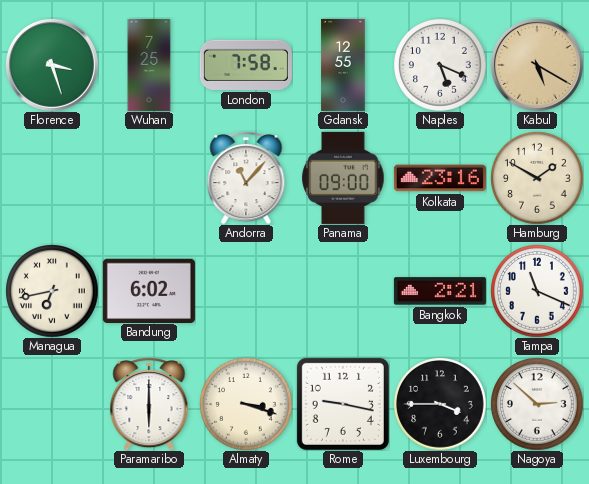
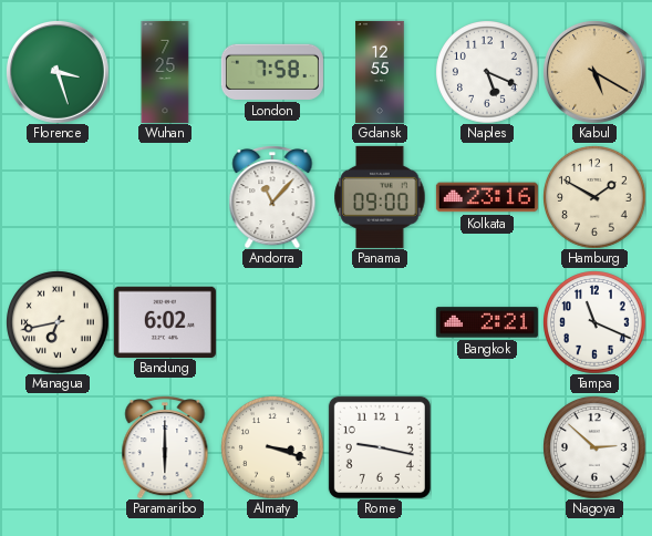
Luxembourg: 3:45 -> none (440, 404)
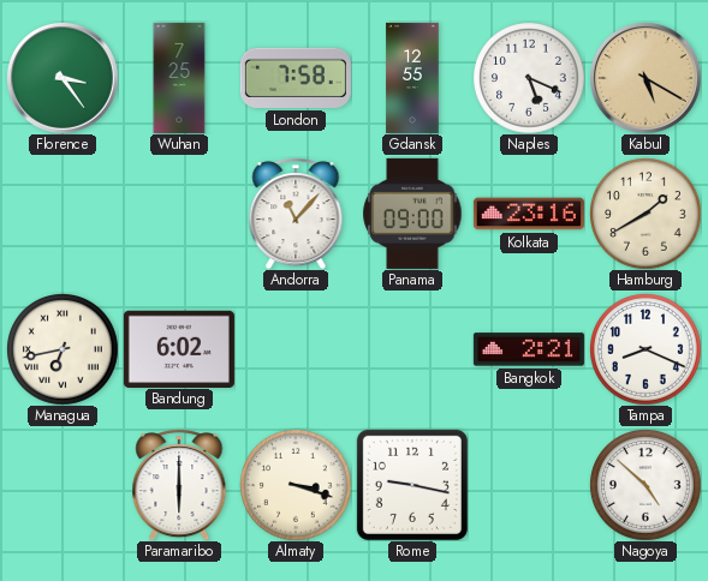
Florence: 3:27 -> 3:24 (63, 78)
Hamburg: 1:50 -> 1:40 (645, 214)
Tampa: 11:19 -> 8:19 (645, 349)
Nagoya: 2:52 -> 4:52 (645, 485)
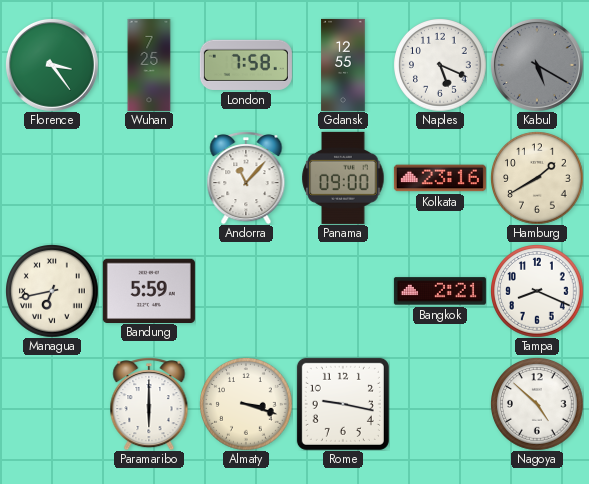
Kabul dial: champagne -> grey (537, 65)
Bandung: 6:02 -> 5:59 (149, 290)
